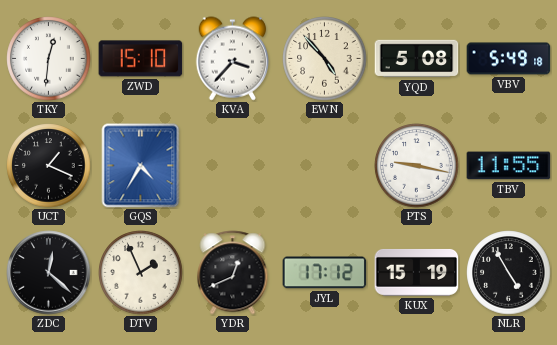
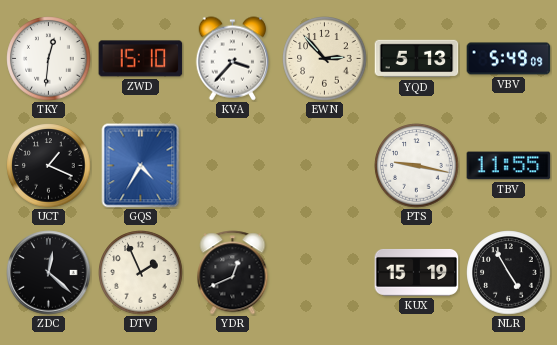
EWN: 4:53 -> 2:53 (325, 59)
YQD: 5:08 -> 5:13 (417, 59)
VBV: 5:49:18 -> 5:49:09 (509, 59)
JYL: 17:12 -> none (325, 273)
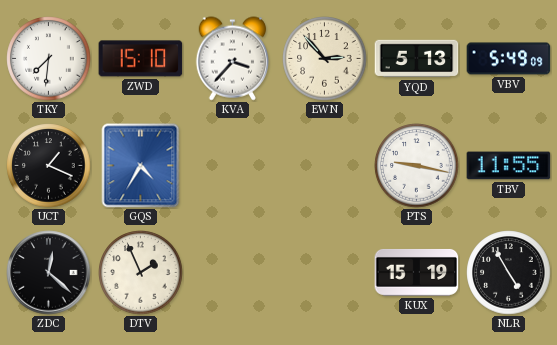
TKY: 12:31 -> 7:31 (49, 59)
YDR: 12:41 -> none (233, 273)
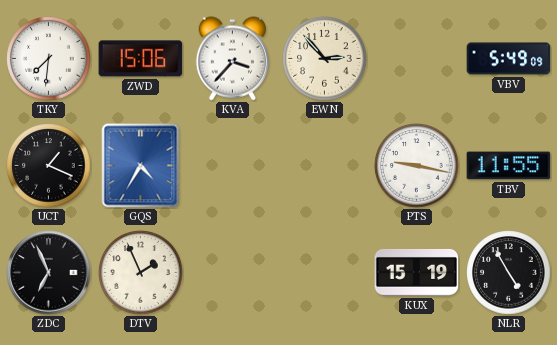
ZWD: 15:10 -> 15:06 (141, 59)
YQD: 5:13 -> none (417, 59)
ZDC: 12:22 -> 6:56 (49, 273)
